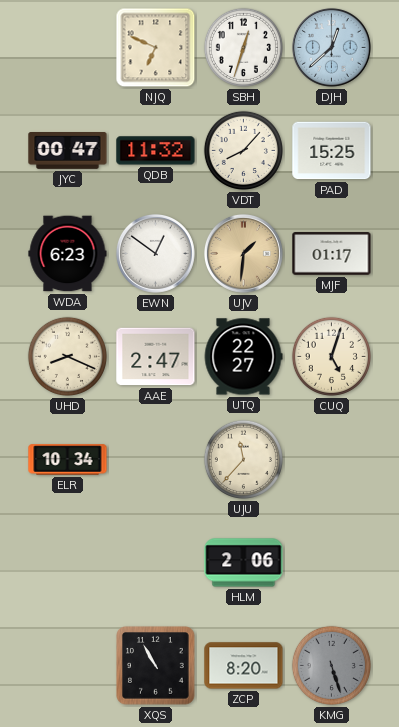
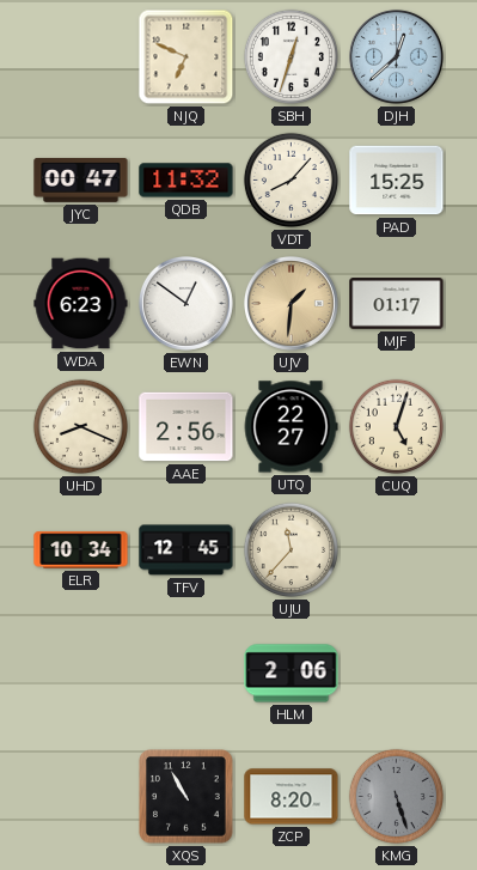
AAE: 2:47 -> 2:56 (186, 427)
TFV: none -> 12:45 (186, 550)
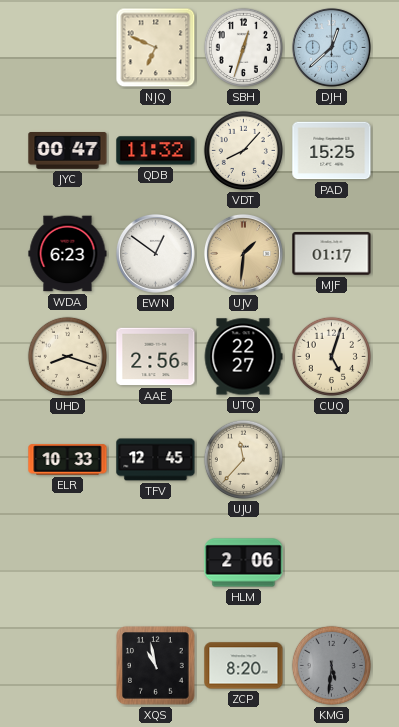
UHD: 8:19 -> 8:18 (67, 356)
ELR: 10:34 -> 10:33 (68, 460)
XQS: 10:55 -> 10:58 (156, 666)
KMG: 5:27 -> 5:31 (331, 665)
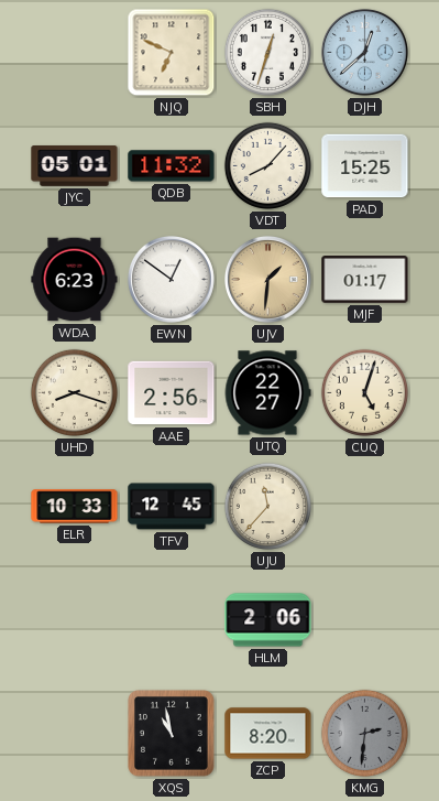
JYC: 00:47 -> 05:01 (75, 166)
KMG: 5:31 -> 2:31 (364, 733)
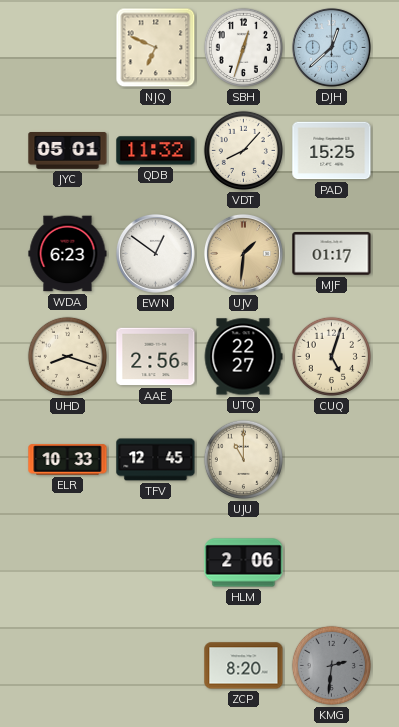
UJU: 11:37 -> 11:00 (243, 459)
XQS: 10:58 -> none (172, 734)
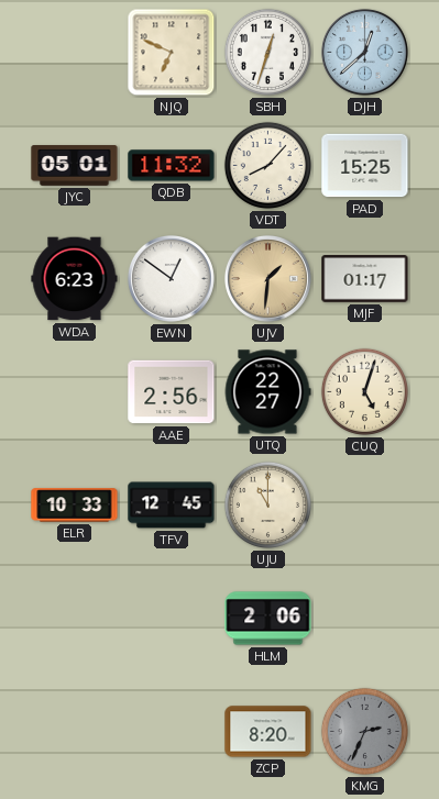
UHD: 8:18 -> none (67, 356)
KMG: 2:31 -> 2:34 (364, 731)
